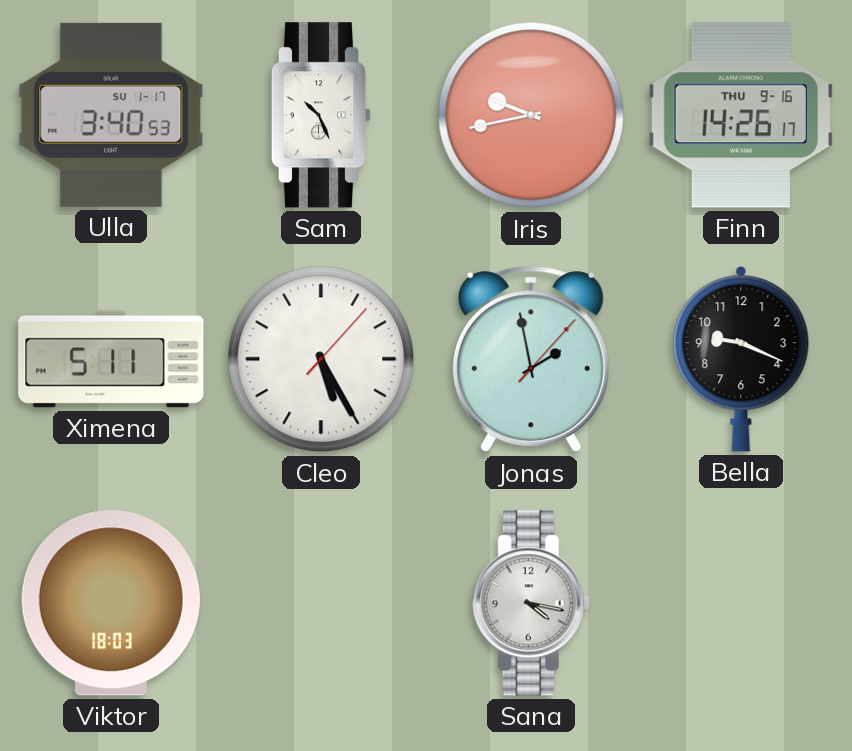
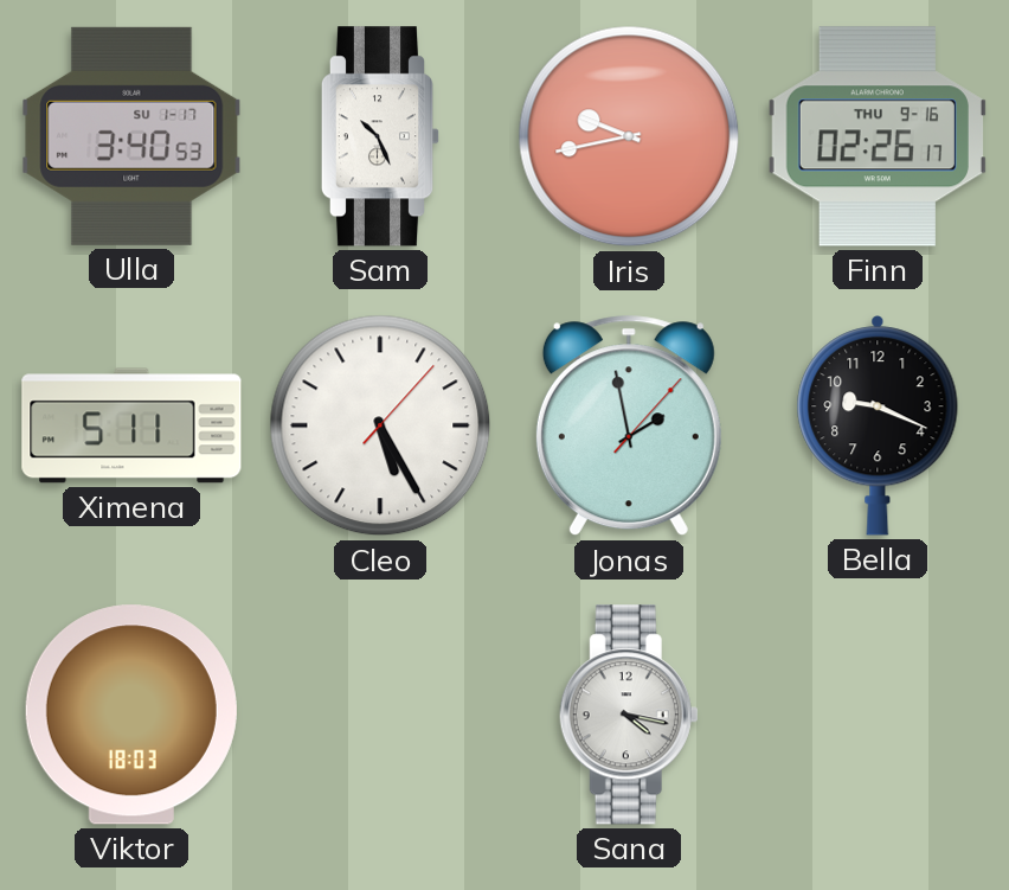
Finn: 14:26 -> 02:26 (876, 136)
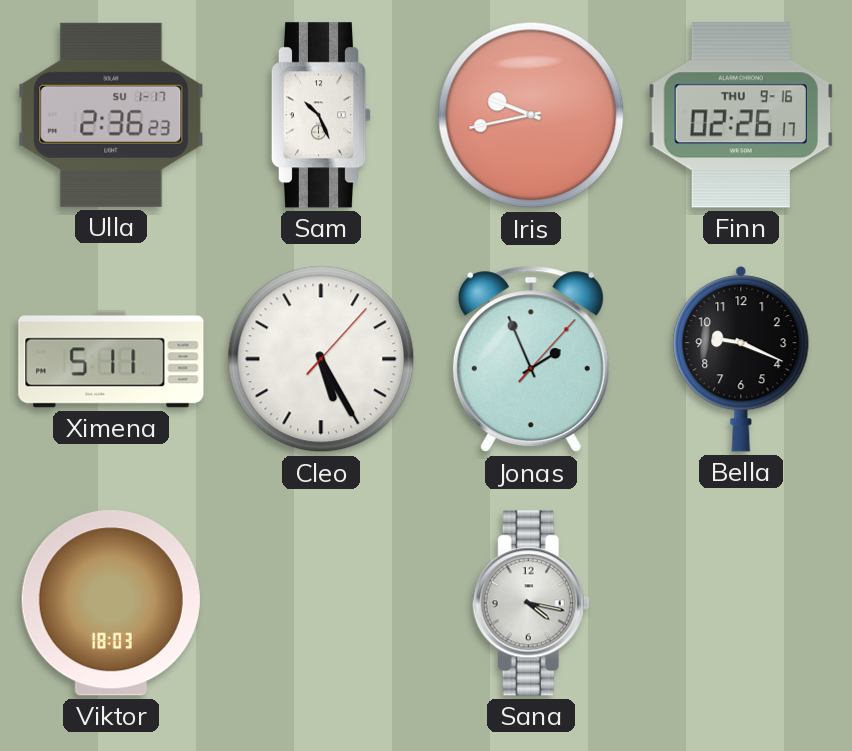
Ulla: 3:40 -> 2:36 (111, 115)
Jonas: 1:58 -> 1:56 (531, 359)
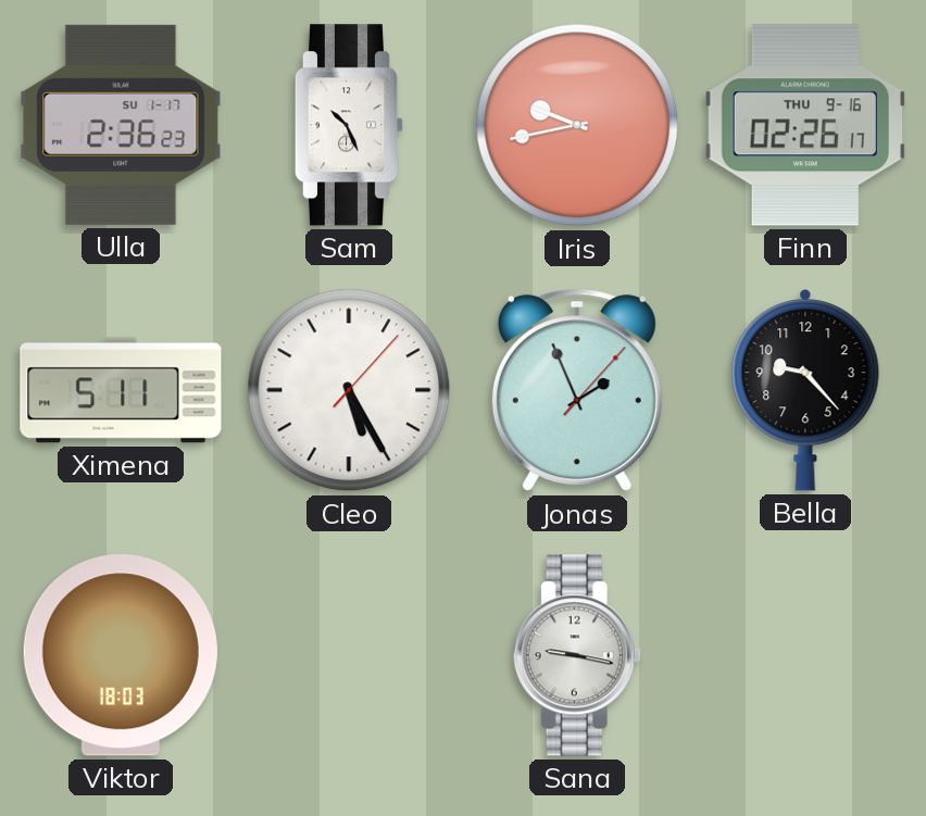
Bella: 9:19 -> 9:23 (805, 390)
Sana: 4:17 -> 9:17 (577, 655)
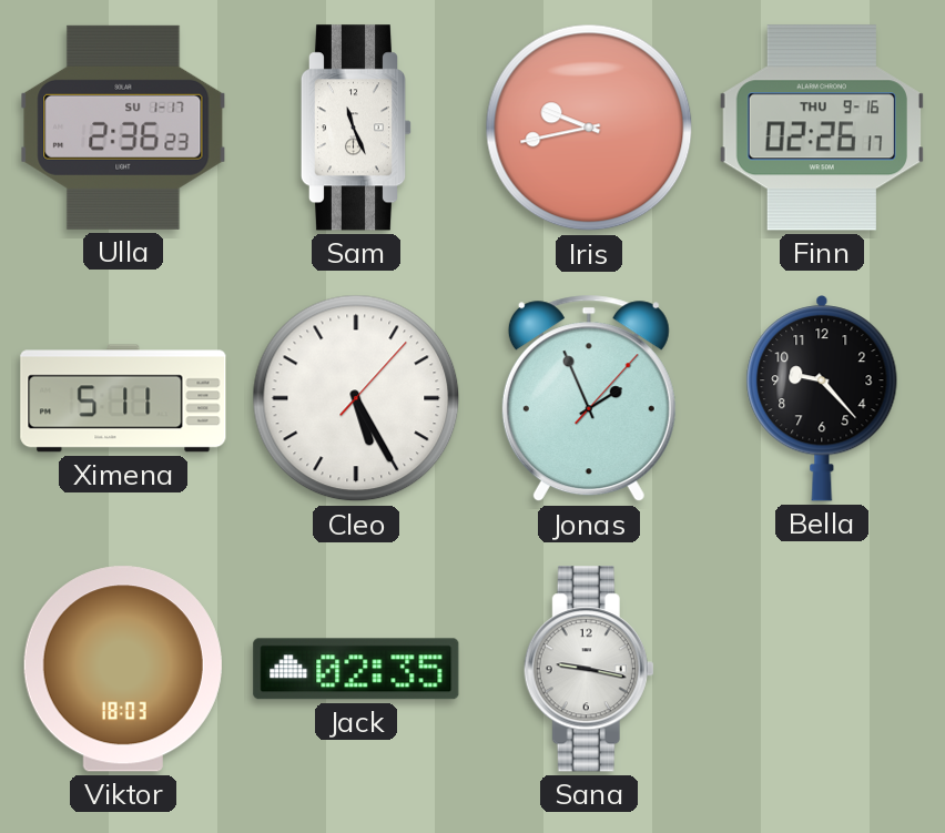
Sam: 10:26 -> 11:26 (356, 128)
Jack: none -> 02:35 (356, 669)
